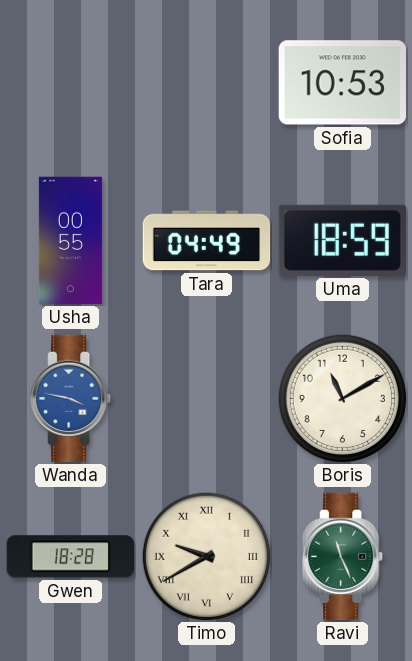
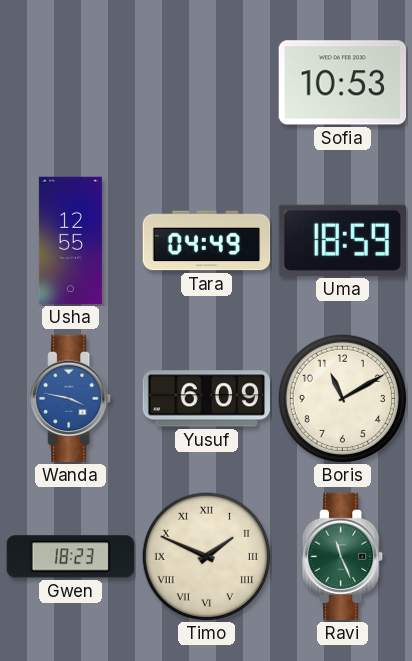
Usha: 00:55 -> 12:55 (70, 241)
Yusuf: none -> 6:09 (206, 399)
Gwen: 18:28 -> 18:23 (70, 557)
Timo: 9:40 -> 1:49 (206, 556)
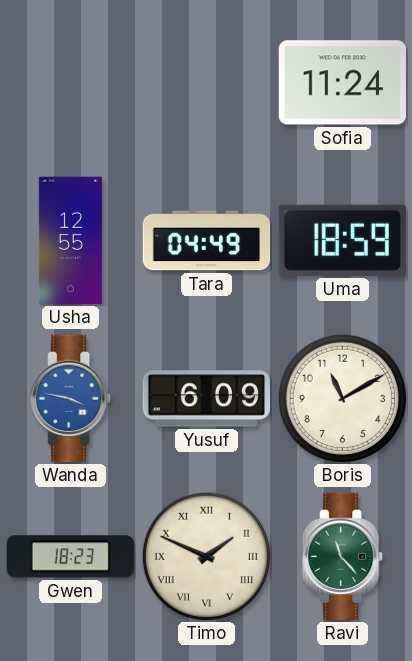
Sofia: 10:53 -> 11:24 (342, 83)
Ravi: 11:26 -> 11:23 (343, 557)
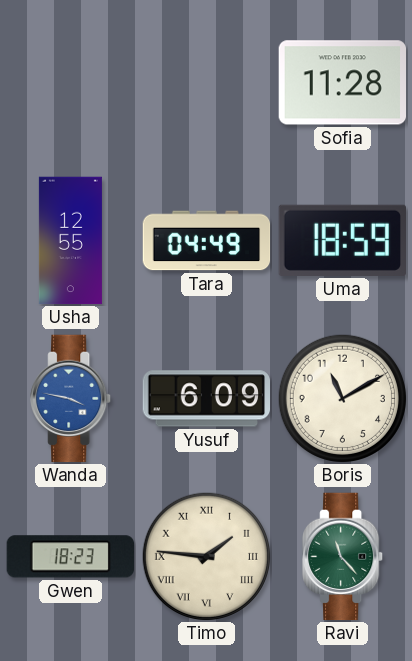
Sofia: 11:24 -> 11:28 (342, 83)
Timo: 1:49 -> 1:46 (206, 556)
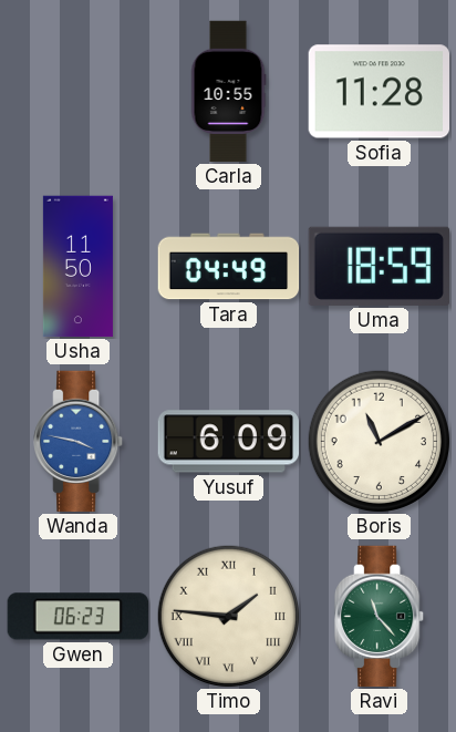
Carla: none -> 10:55 (228, 92)
Usha: 12:55 -> 11:50 (77, 267)
Gwen: 18:23 -> 06:23 (77, 617)
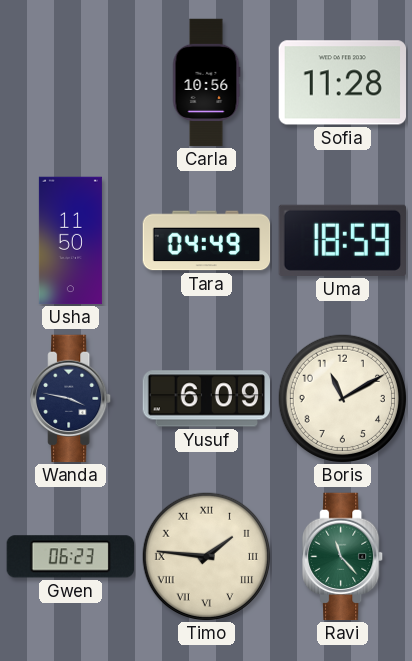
Carla: 10:55 -> 10:56 (206, 83)
Wanda dial: blue -> navy (71, 399)
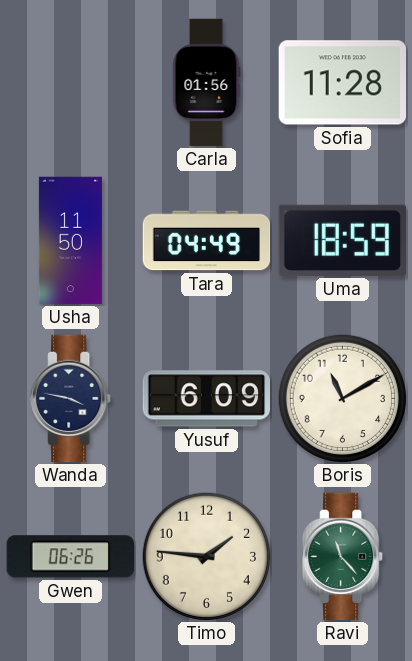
Carla: 10:56 -> 01:56 (206, 83)
Gwen: 06:23 -> 06:26 (70, 557)
Timo numerals: Roman -> Arabic (206, 556)
